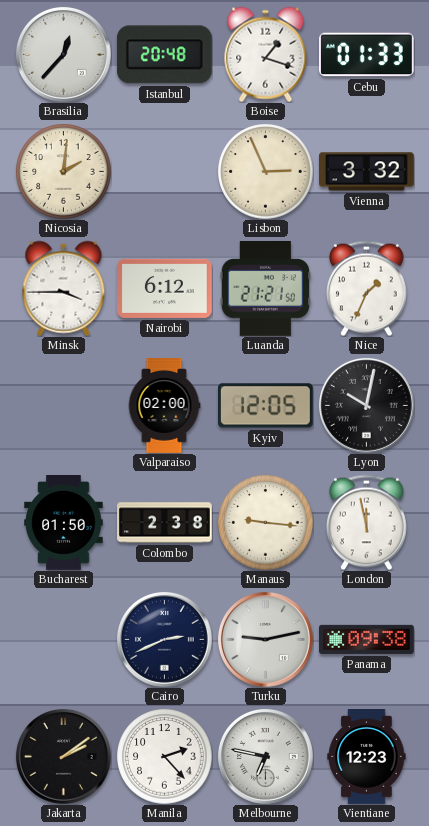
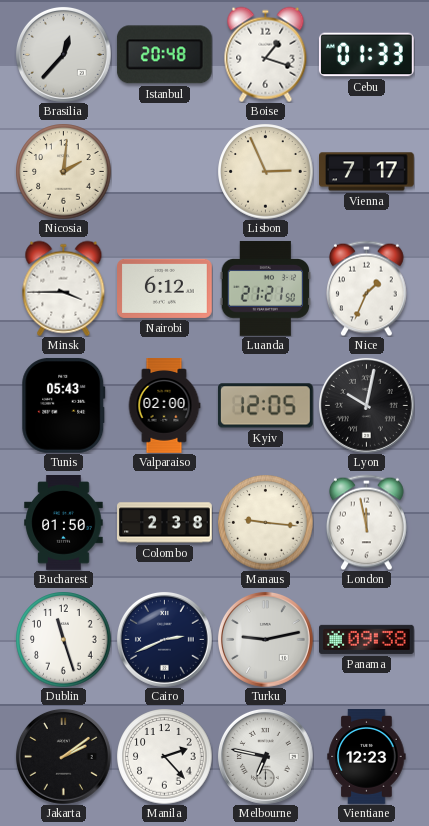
Vienna: 3:32 -> 7:17 (367, 172)
Tunis: none -> 05:43 (64, 405)
Dublin: none -> 11:27 (63, 639)
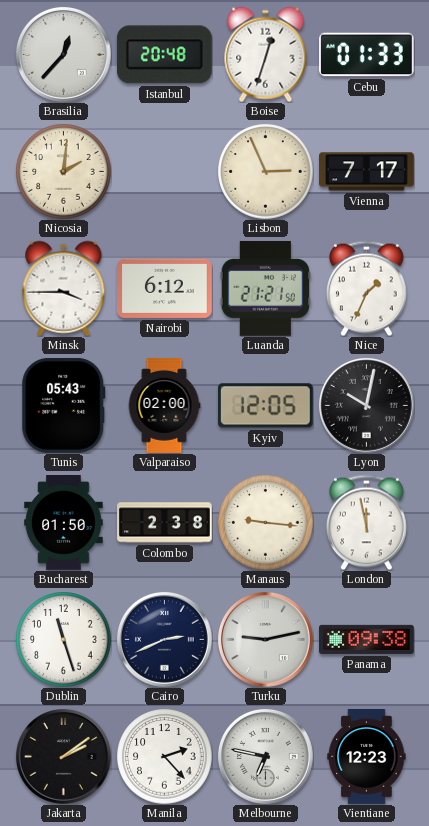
Boise: 1:18 -> 12:33 (266, 54)
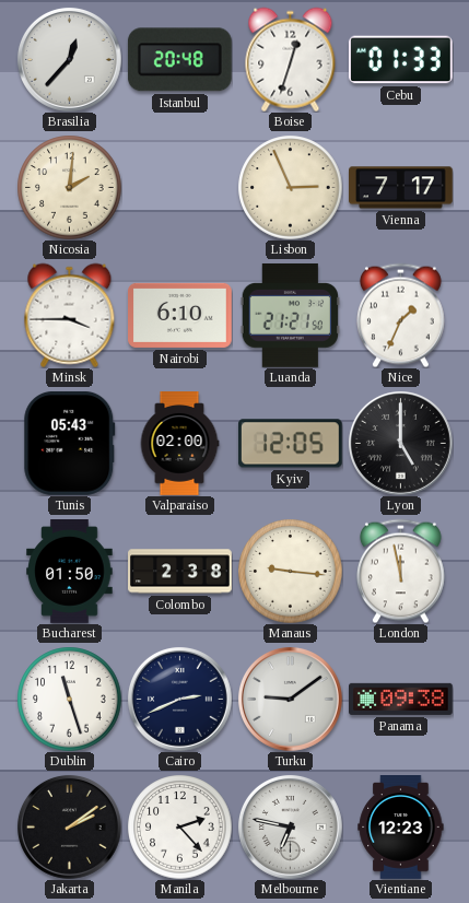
Nairobi: 6:12 -> 6:10 (180, 315)
Lyon: 10:02 -> 5:00 (400, 443)
Turku: 9:13 -> 9:09 (290, 699)
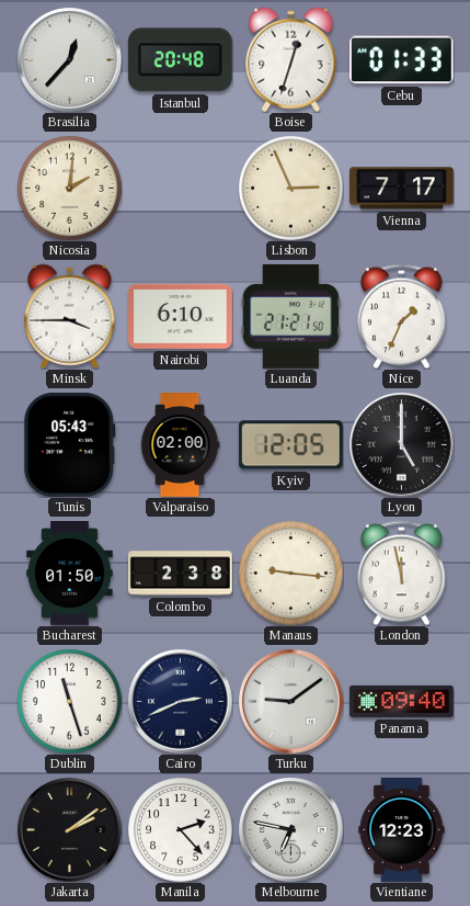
Panama: 09:38 -> 09:40 (402, 701)
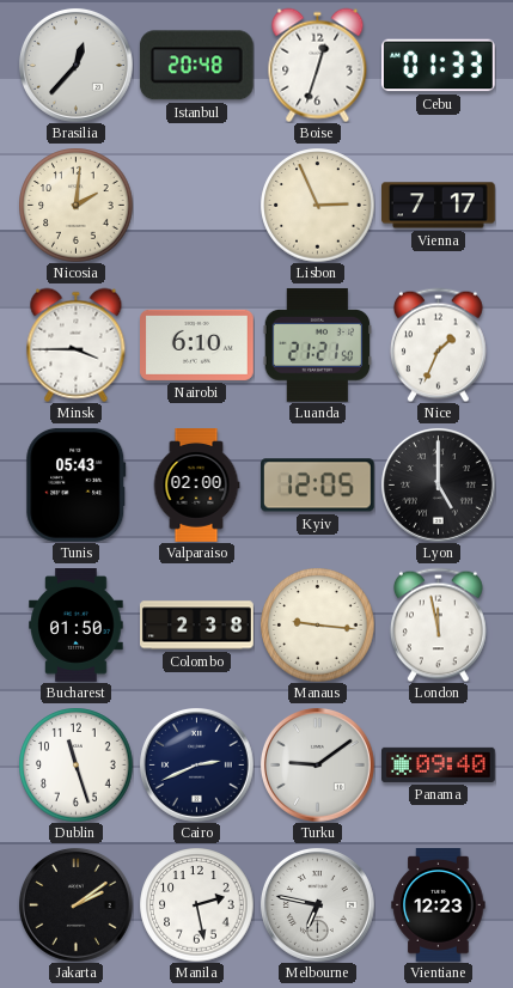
Manila: 2:23 -> 2:28 (196, 904)
